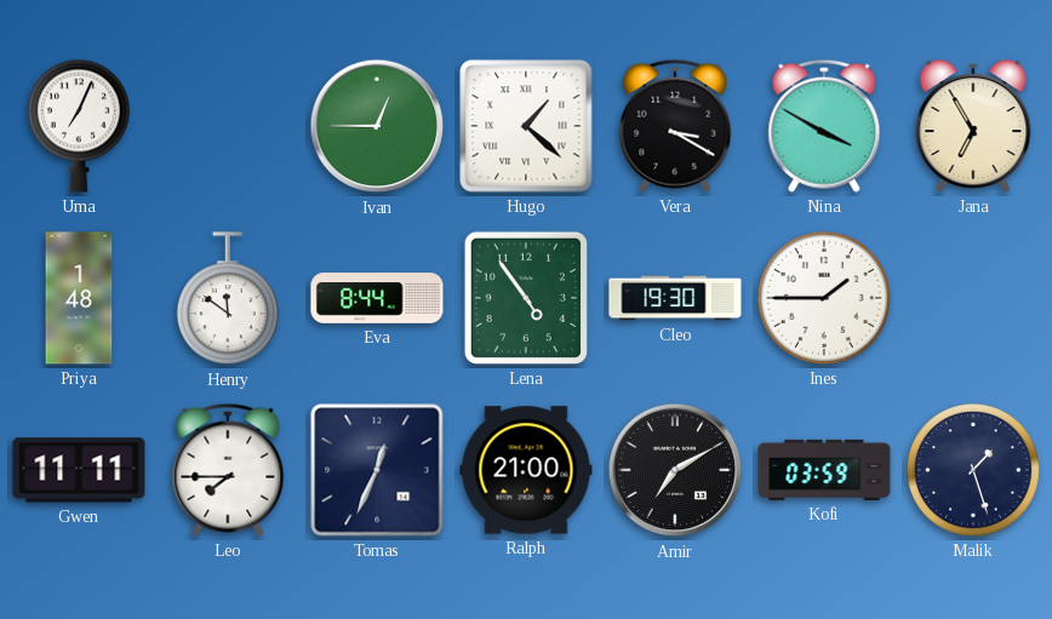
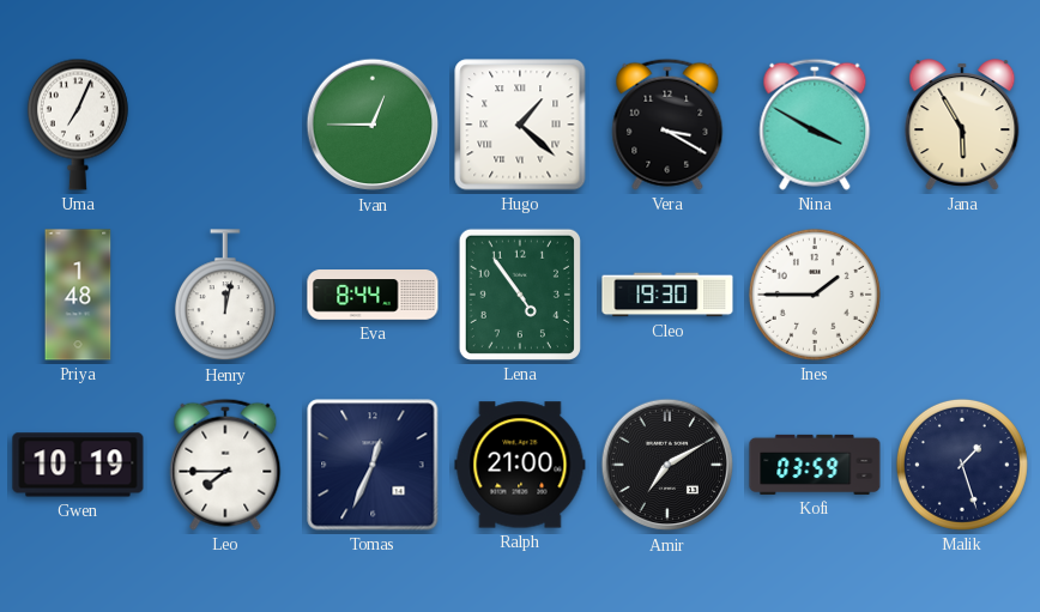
Jana: 6:55 -> 5:55 (962, 125)
Henry: 11:51 -> 12:02 (225, 296)
Gwen: 11:11 -> 10:19 (78, 465)
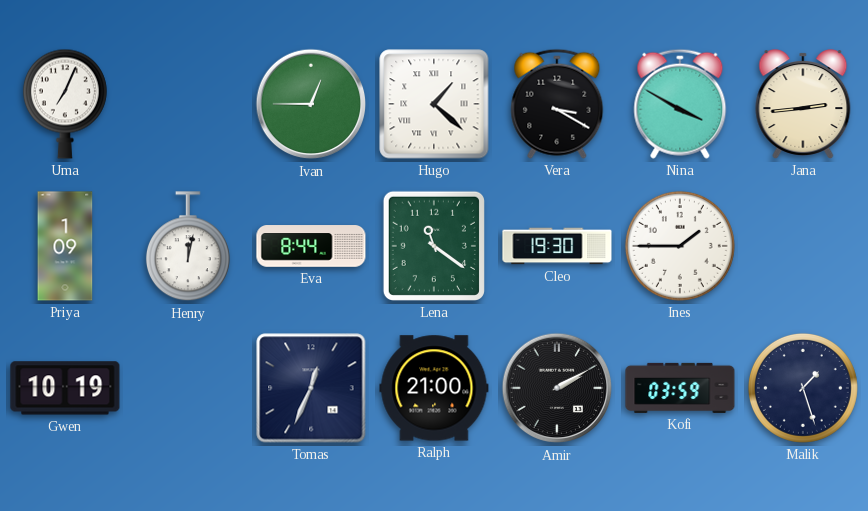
Jana: 5:55 -> 2:44 (803, 104)
Priya: 1:48 -> 1:09 (65, 246)
Lena: 4:54 -> 11:21 (434, 246)
Leo: 7:45 -> none (225, 465)
Amir: 7:10 -> 2:10 (557, 388)
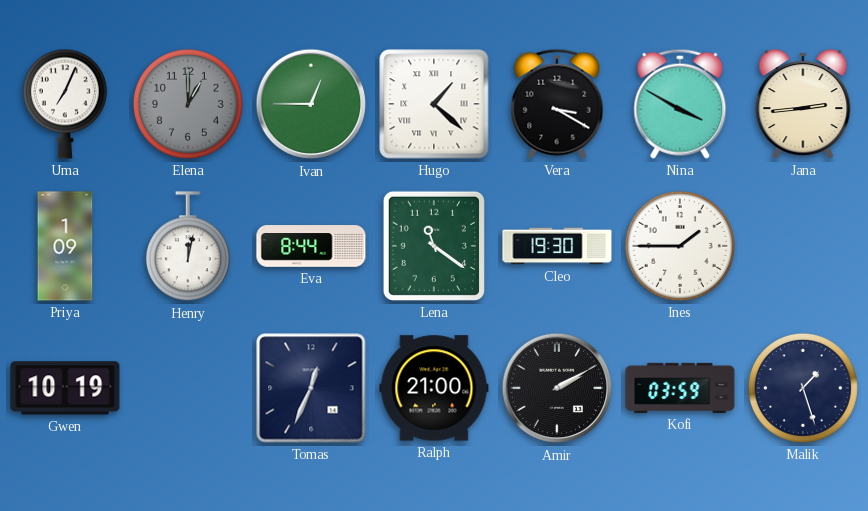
Elena: none -> 1:00 (188, 104)
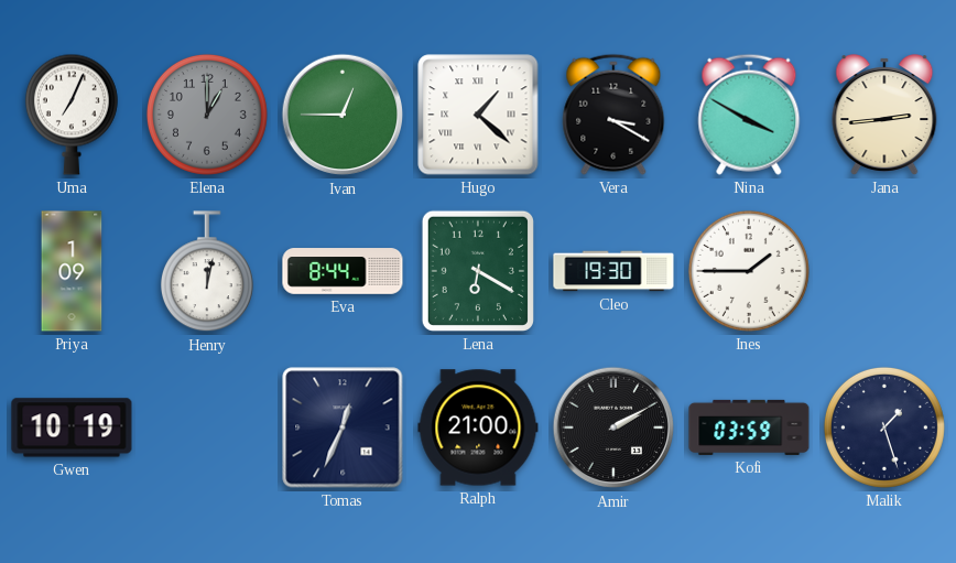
Lena: 11:21 -> 6:20 (478, 271)
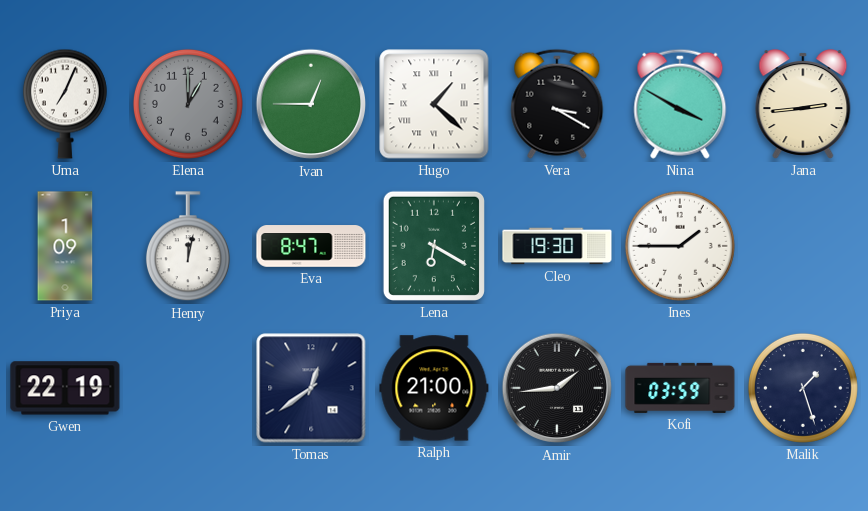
Eva: 8:44 -> 8:47 (311, 246)
Gwen: 10:19 -> 22:19 (65, 388)
Tomas: 12:34 -> 12:39 (311, 388)
Amir: 2:10 -> 1:44 (557, 388)
